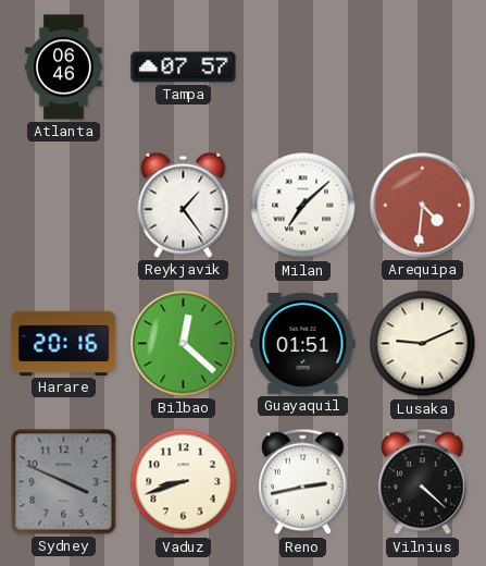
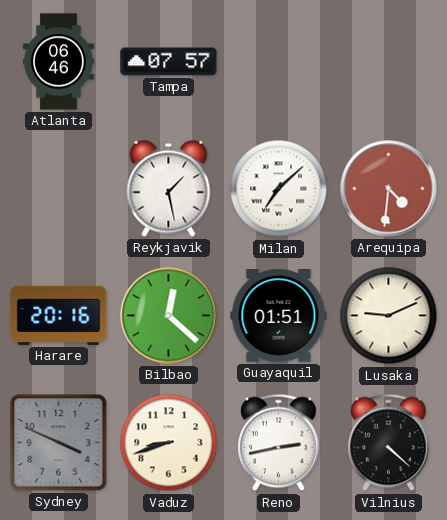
Reykjavik: 1:24 -> 1:28 (169, 188)
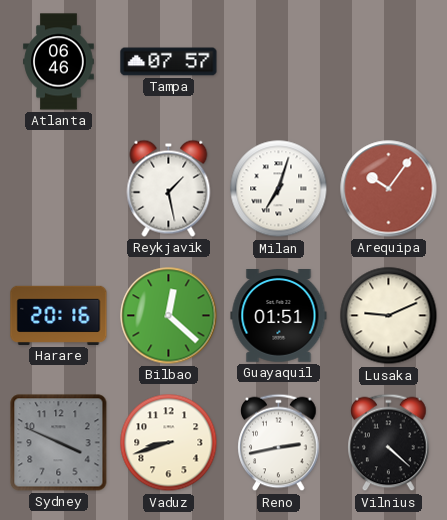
Milan: 7:08 -> 7:03 (279, 189)
Arequipa: 4:31 -> 10:06 (389, 189)
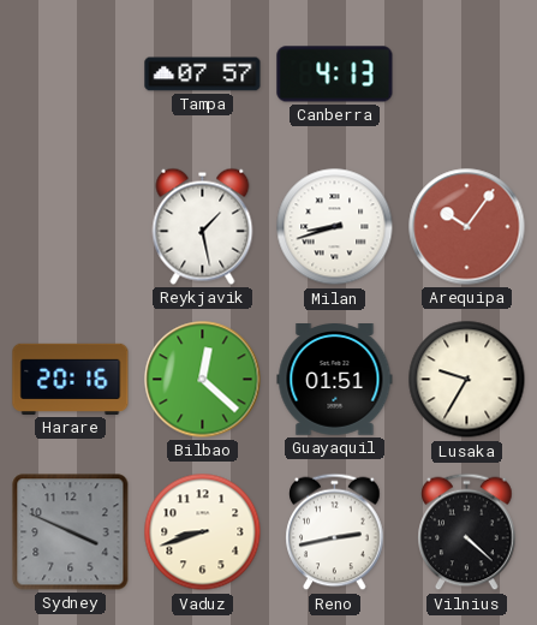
Atlanta: 06:46 -> none (59, 62)
Canberra: none -> 4:13 (335, 75)
Milan: 7:03 -> 8:42 (335, 227)
Lusaka: 9:11 -> 9:35 (467, 380)
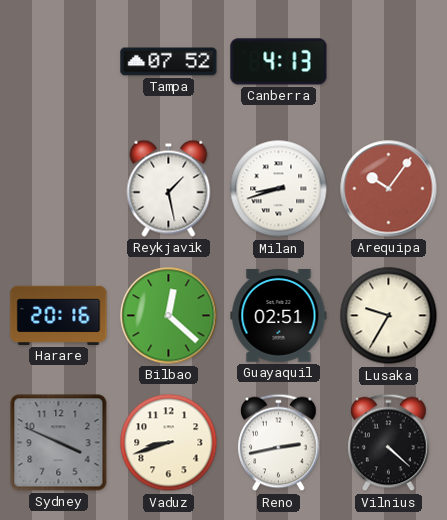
Tampa: 07:57 -> 07:52 (169, 62)
Guayaquil: 01:51 -> 02:51 (279, 316)
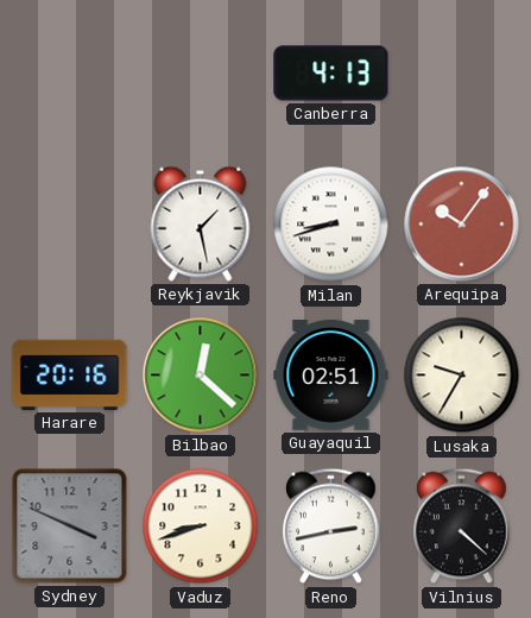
Tampa: 07:52 -> none (169, 62)
